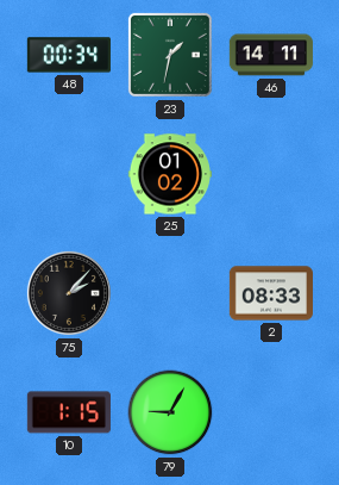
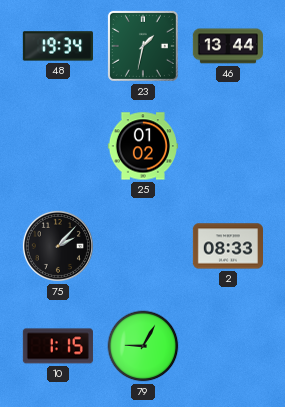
48: 00:34 -> 19:34 (58, 46)
46: 14:11 -> 13:44 (228, 46)
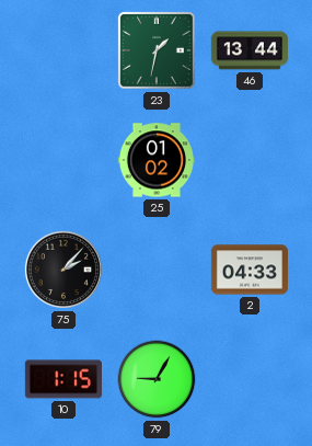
48: 19:34 -> none (58, 46)
2: 08:33 -> 04:33 (249, 270)
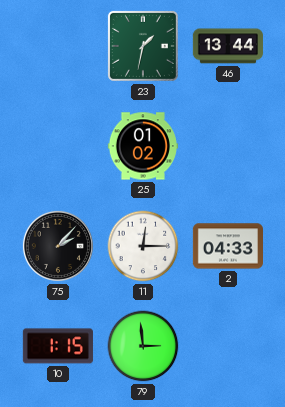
11: none -> 12:15 (143, 246)
79: 9:05 -> 2:59 (143, 346)
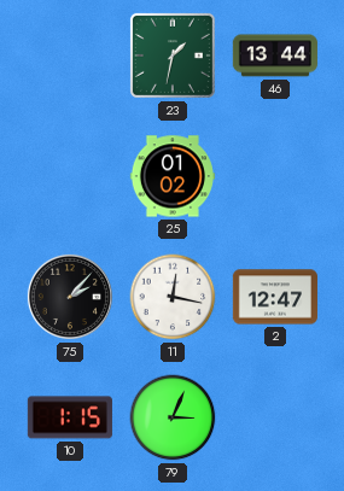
11: 12:15 -> 12:17 (173, 297)
2: 04:33 -> 12:47 (274, 297)
79: 2:59 -> 3:04 (173, 417)
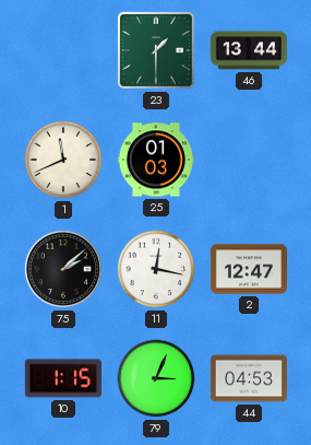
23: 1:32 -> 1:30 (156, 50)
1: none -> 11:41 (63, 160)
25: 01:02 -> 01:03 (156, 160)
75: 2:07 -> 2:08 (63, 269)
44: none -> 04:53 (248, 378)
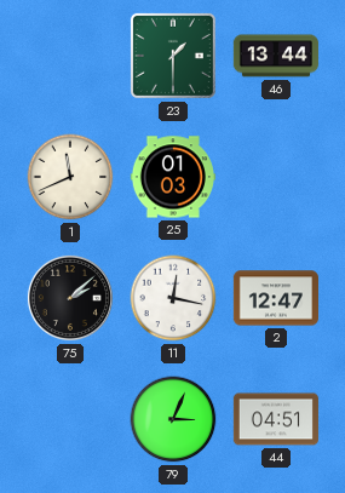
10: 1:15 -> none (63, 378)
44: 04:53 -> 04:51 (275, 419)
